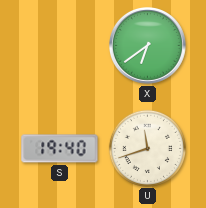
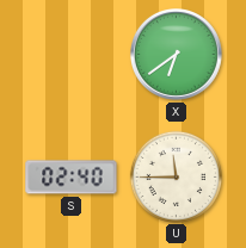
S: 19:40 -> 02:40 (72, 178)
U: 11:42 -> 11:45 (176, 176)
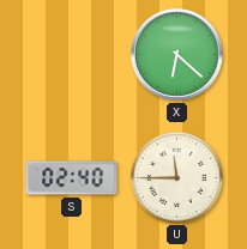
X: 6:39 -> 6:22 (177, 55)
